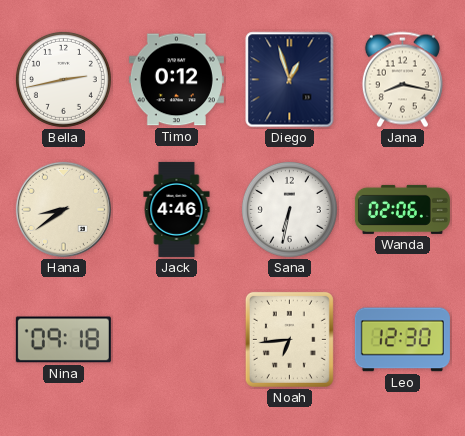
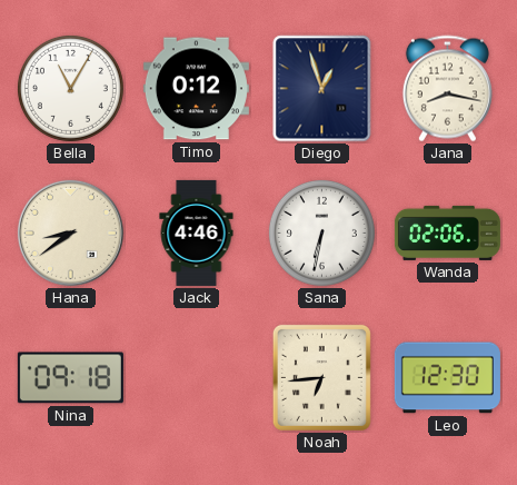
Bella: 2:43 -> 11:05 (70, 88)
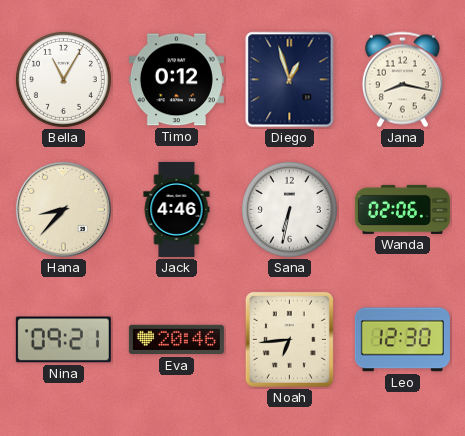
Hana: 8:39 -> 8:37 (63, 209)
Nina: 09:18 -> 09:21 (63, 340)
Eva: none -> 20:46 (176, 340)
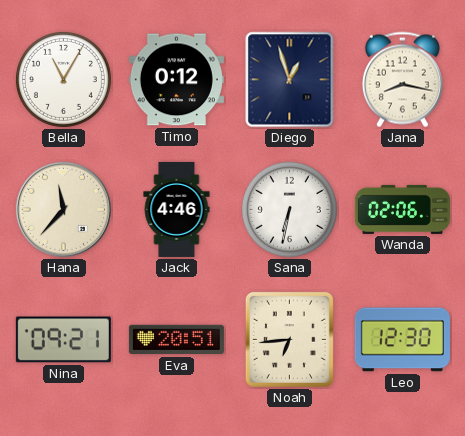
Hana: 8:37 -> 11:37 (63, 209)
Eva: 20:46 -> 20:51 (176, 340)
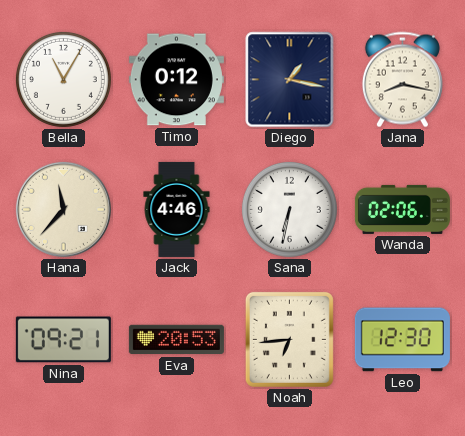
Diego: 12:57 -> 1:17 (290, 80)
Eva: 20:51 -> 20:53 (176, 340)
